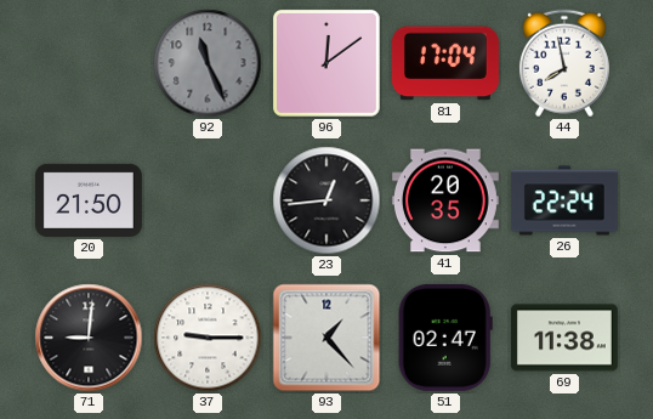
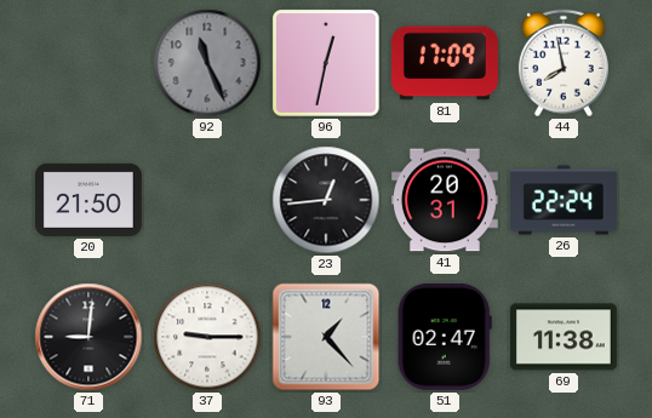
96: 12:09 -> 12:32 (326, 63)
81: 17:04 -> 17:09 (445, 63)
41: 20:35 -> 20:31 (445, 200)
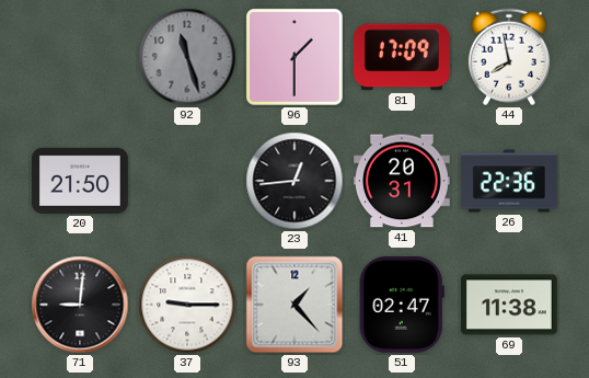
92: 11:26 -> 11:27 (187, 57)
96: 12:32 -> 1:30 (294, 57)
26: 22:24 -> 22:36 (509, 181)
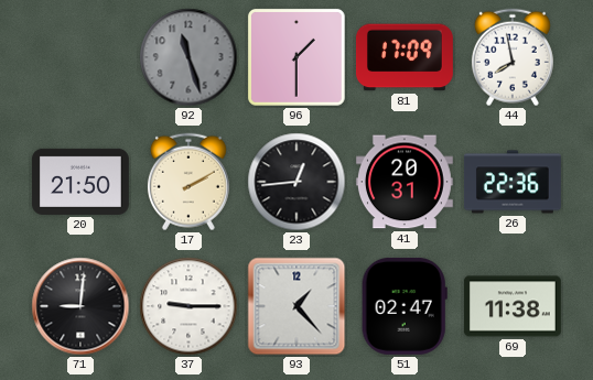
17: none -> 2:10 (188, 182)
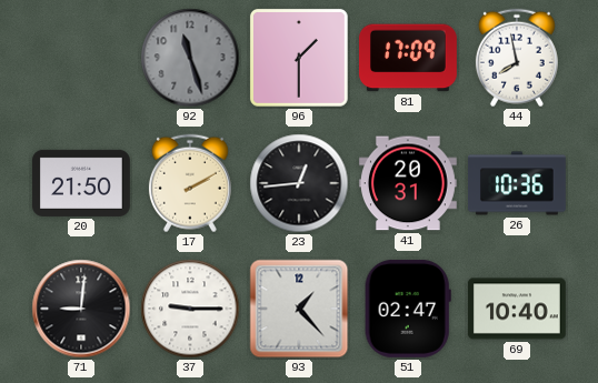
26: 22:36 -> 10:36 (517, 183)
69: 11:38 -> 10:40 (517, 309)
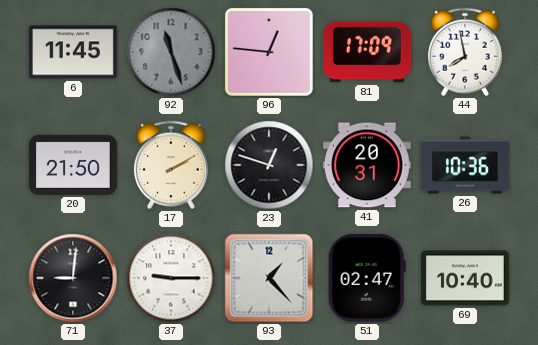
6: none -> 11:45 (73, 52)
96: 1:30 -> 12:46 (269, 52)
23: 12:44 -> 12:48 (269, 165)
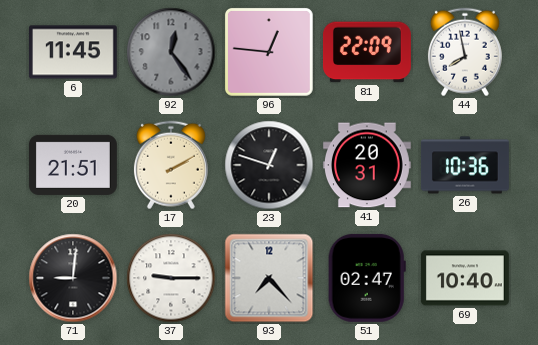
92: 11:27 -> 12:24 (171, 52)
81: 17:09 -> 22:09 (367, 52)
20: 21:50 -> 21:51 (73, 165)
93: 1:23 -> 7:23 (269, 278)
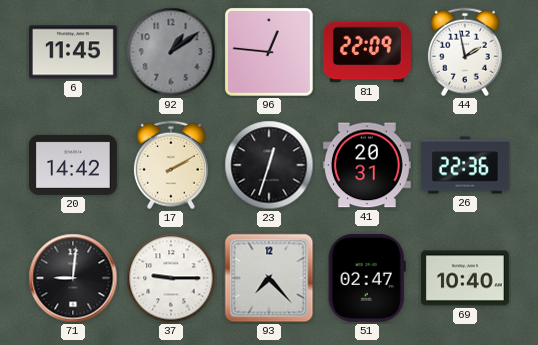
92: 12:24 -> 1:09 (171, 52)
44: 7:58 -> 1:58 (465, 52)
20: 21:51 -> 14:42 (73, 165)
23: 12:48 -> 12:33 (269, 165)
26: 10:36 -> 22:36 (465, 165)
